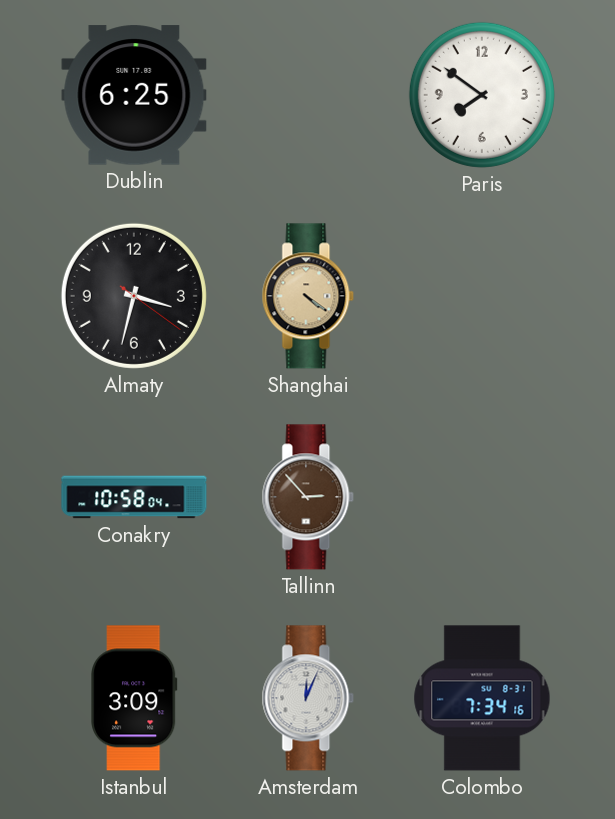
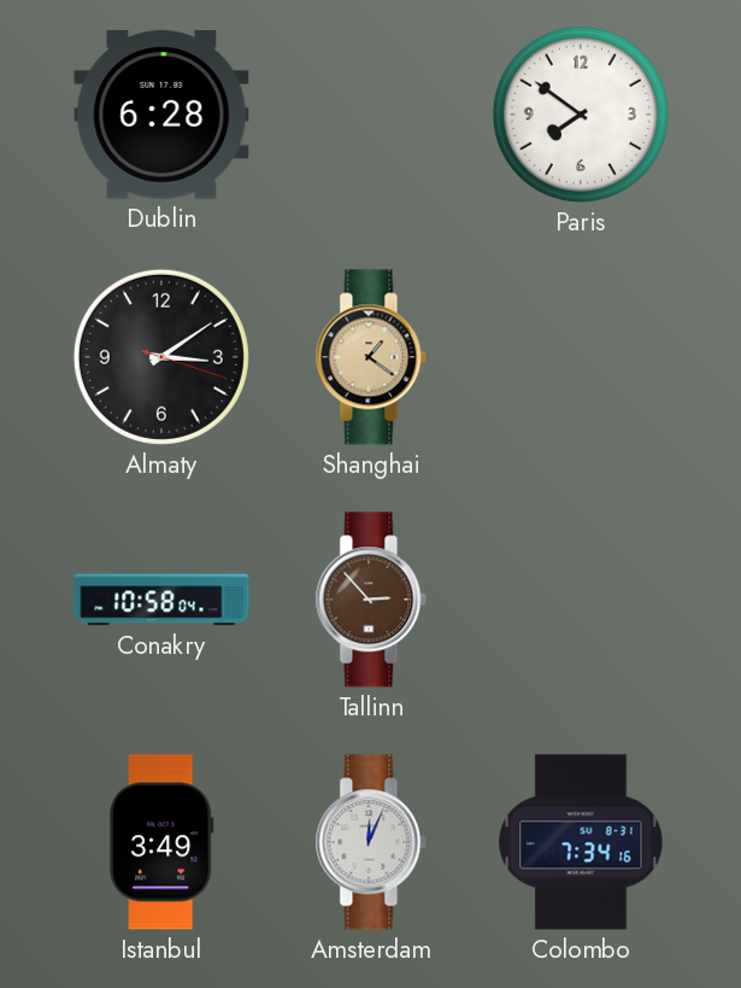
Dublin: 6:25 -> 6:28 (161, 115)
Almaty: 3:32 -> 3:09 (161, 357)
Shanghai: 4:21 -> 1:21 (371, 357)
Istanbul: 3:09 -> 3:49 (161, 842)
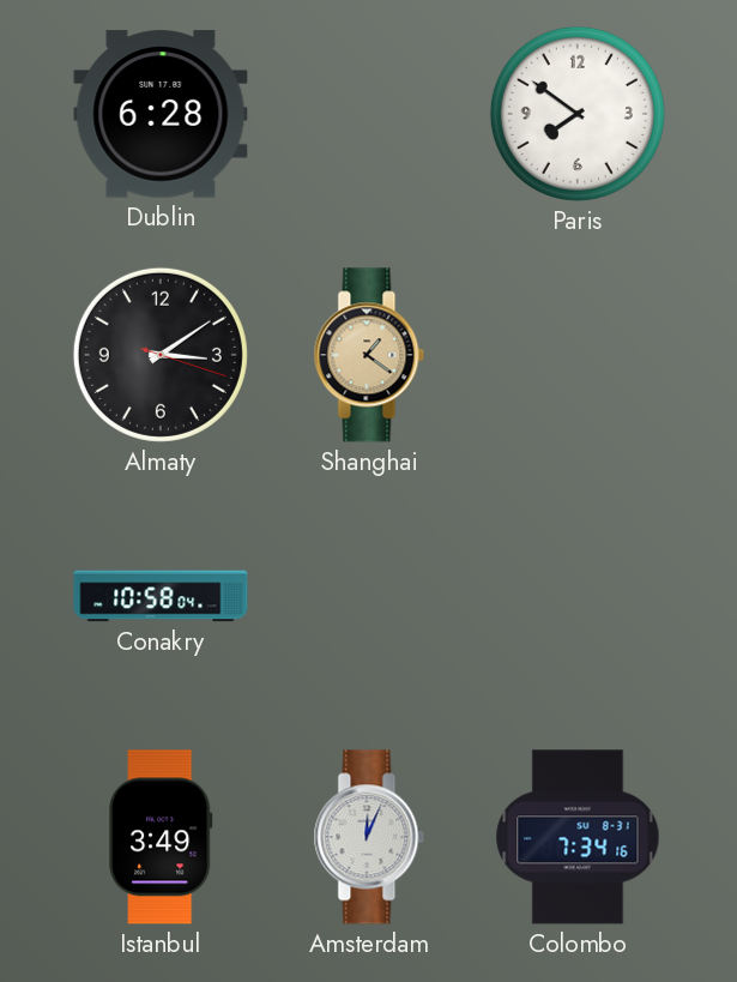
Tallinn: 2:53 -> none (371, 600)
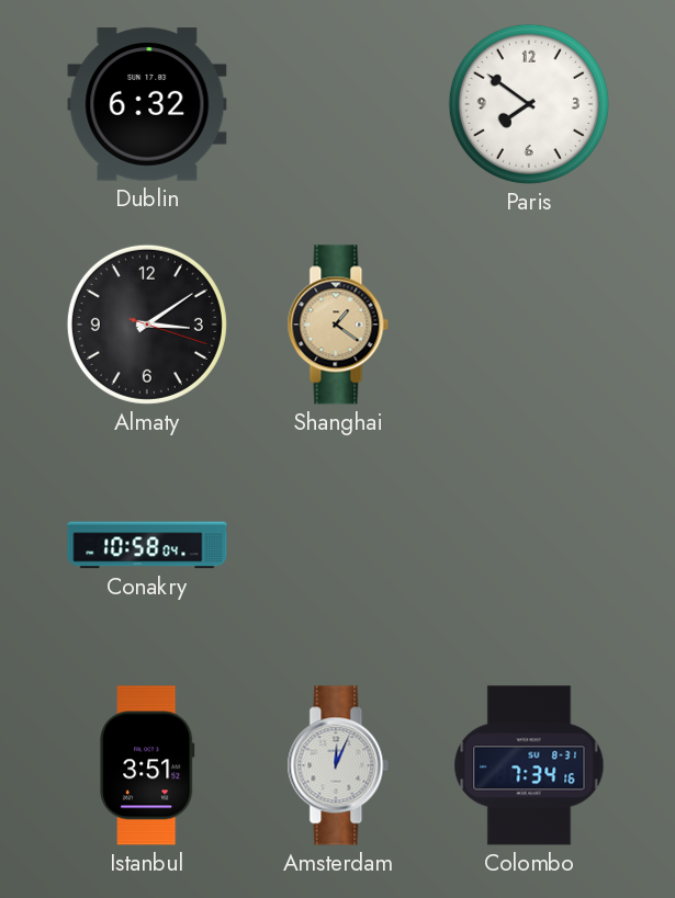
Dublin: 6:28 -> 6:32 (147, 104)
Istanbul: 3:49 -> 3:51 (147, 765)
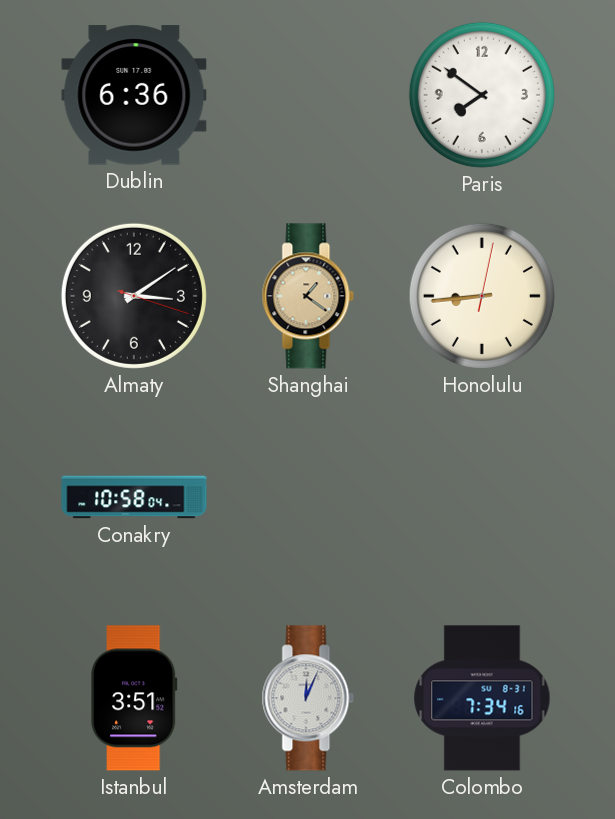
Dublin: 6:32 -> 6:36 (134, 95)
Honolulu: none -> 8:44 (482, 296)
